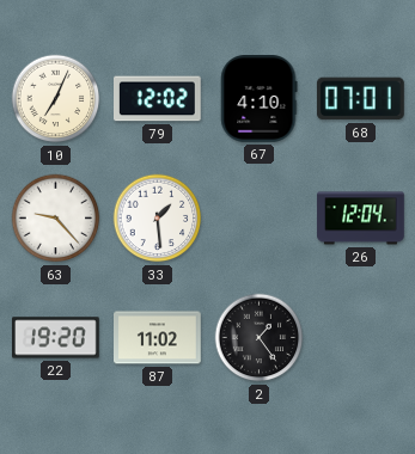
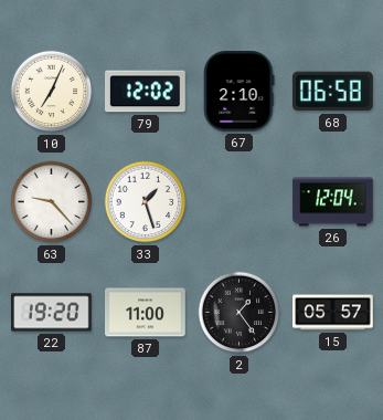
67: 4:10 -> 2:10 (240, 92)
68: 07:01 -> 06:58 (332, 92)
33: 1:29 -> 1:27 (146, 202)
87: 11:02 -> 11:00 (146, 313)
15: none -> 05:57 (333, 313)
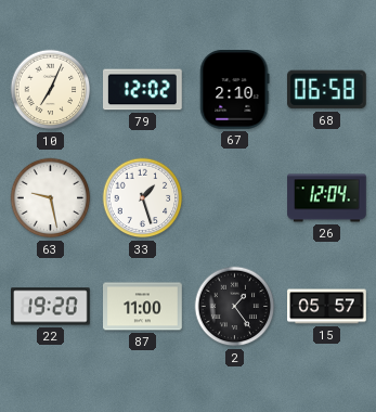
63: 9:23 -> 9:28 (51, 198)
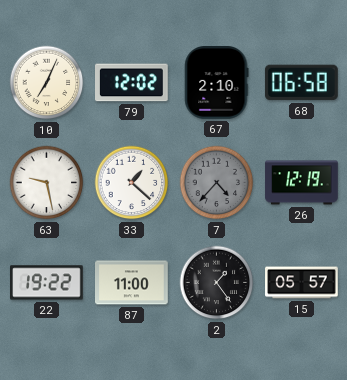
33: 1:27 -> 1:22 (132, 183)
7: none -> 4:37 (217, 183)
26: 12:04 -> 12:19 (302, 183)
22: 19:20 -> 19:22 (47, 283)
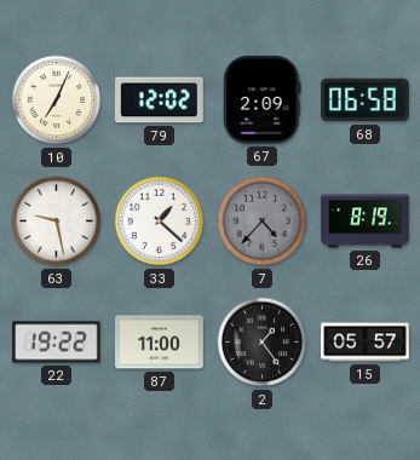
67: 2:10 -> 2:09 (263, 100)
26: 12:19 -> 8:19 (366, 222)
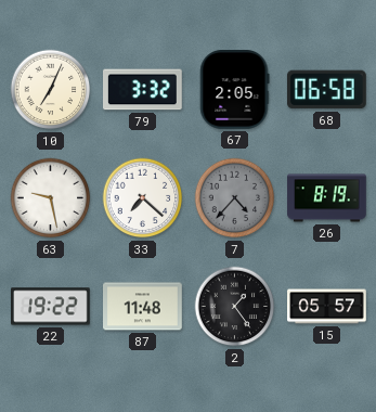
79: 12:02 -> 3:32 (143, 90)
67: 2:09 -> 2:05 (235, 90)
33: 1:22 -> 7:22 (143, 198)
87: 11:00 -> 11:48 (143, 307)
